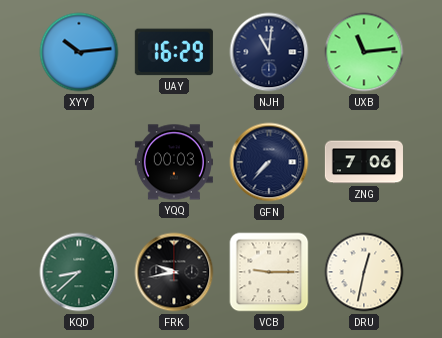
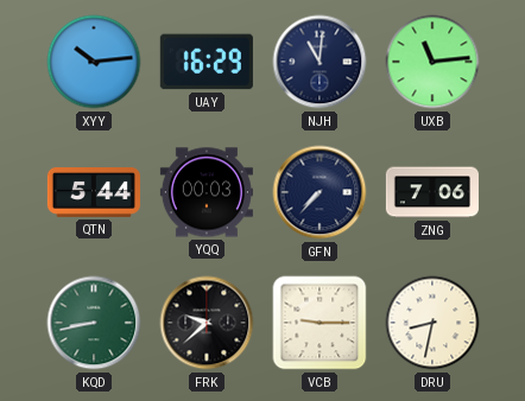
QTN: none -> 5:44 (94, 193)
KQD: 8:38 -> 8:43 (94, 323)
FRK: 9:43 -> 9:38 (207, 323)
DRU: 12:32 -> 8:32 (432, 323)
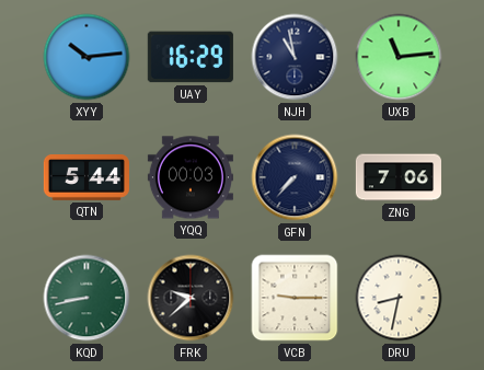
NJH: 11:01 -> 10:58 (295, 57)
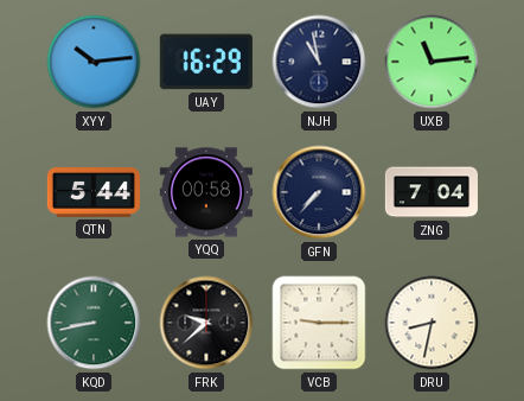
YQQ: 00:03 -> 00:58 (206, 192)
ZNG: 7:06 -> 7:04 (432, 192)
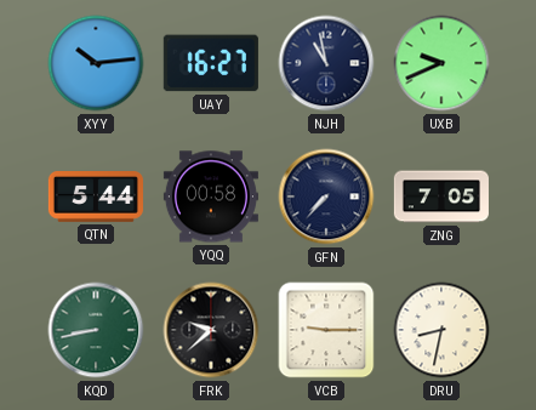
UAY: 16:29 -> 16:27 (211, 63)
UXB: 11:14 -> 9:41 (441, 63)
ZNG: 7:04 -> 7:05 (441, 197)
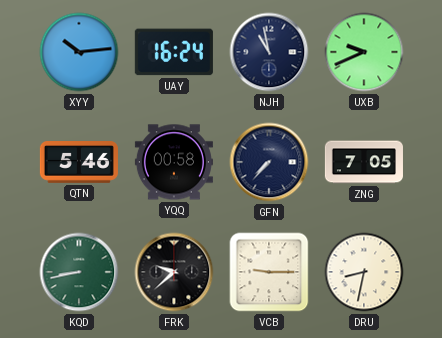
UAY: 16:27 -> 16:24 (174, 52)
QTN: 5:44 -> 5:46 (79, 163)
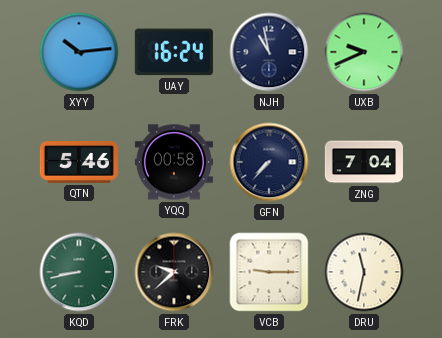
ZNG: 7:05 -> 7:04 (364, 162)
DRU: 8:32 -> 11:32 (364, 272)
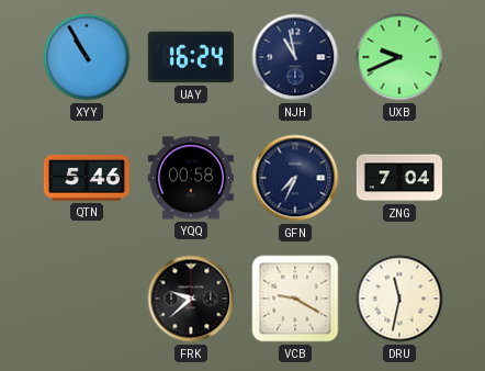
XYY: 10:14 -> 10:55 (87, 57)
GFN: 7:37 -> 7:34 (295, 178)
KQD: 8:43 -> none (79, 272)
VCB: 9:15 -> 9:20 (295, 299)
